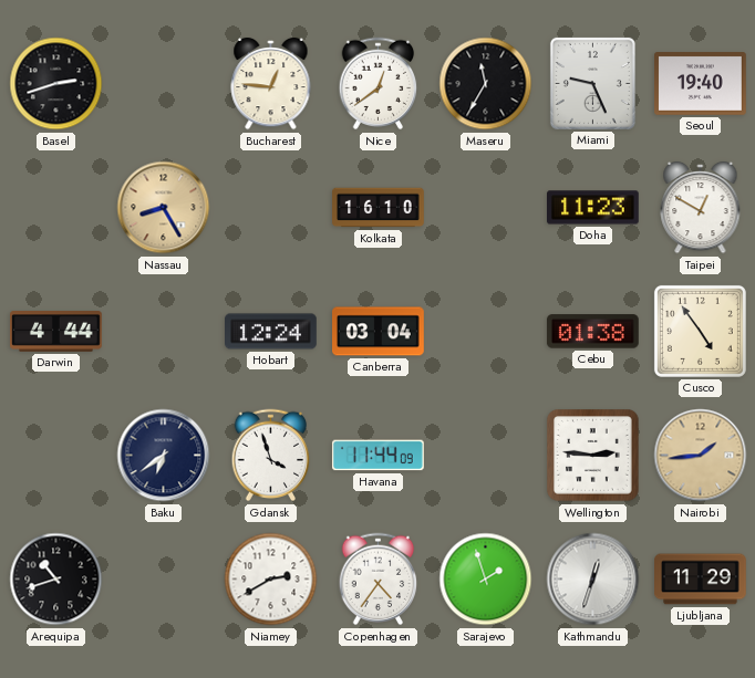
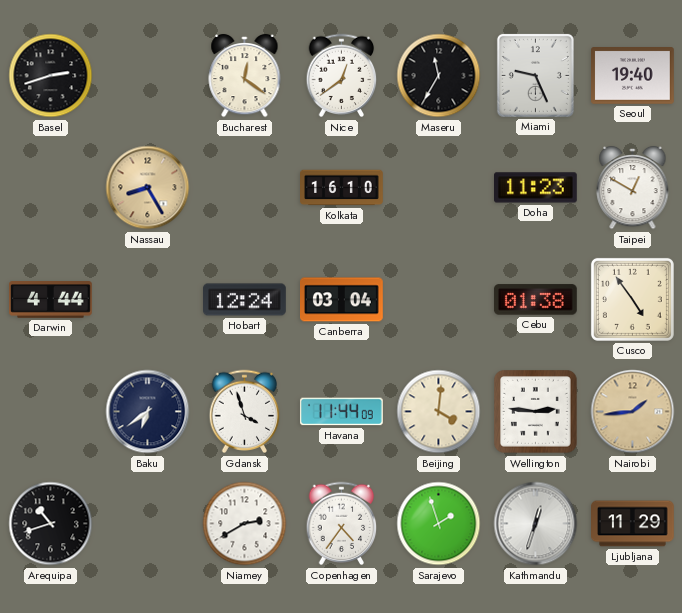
Bucharest: 12:46 -> 12:21 (245, 76)
Beijing: none -> 4:01 (439, 412)
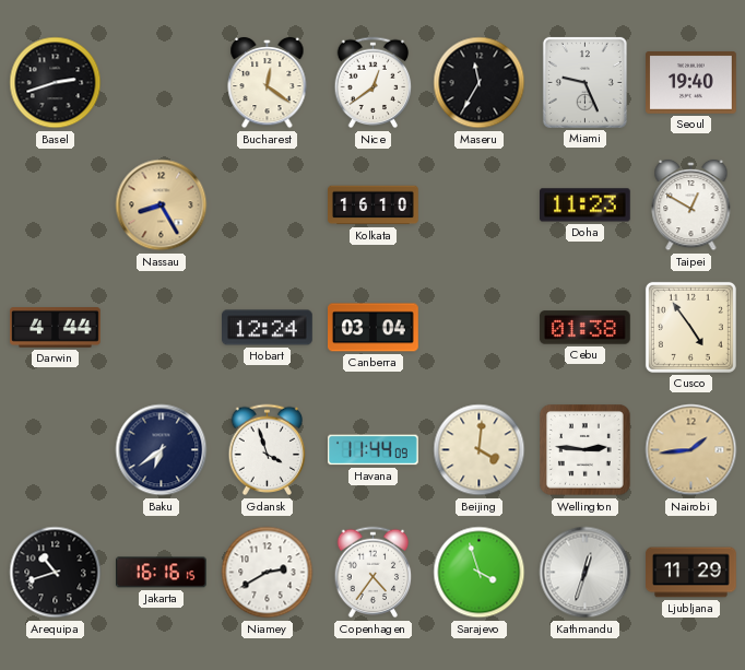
Jakarta: none -> 16:16 (161, 573)
Sarajevo: 1:57 -> 3:57 (480, 573)
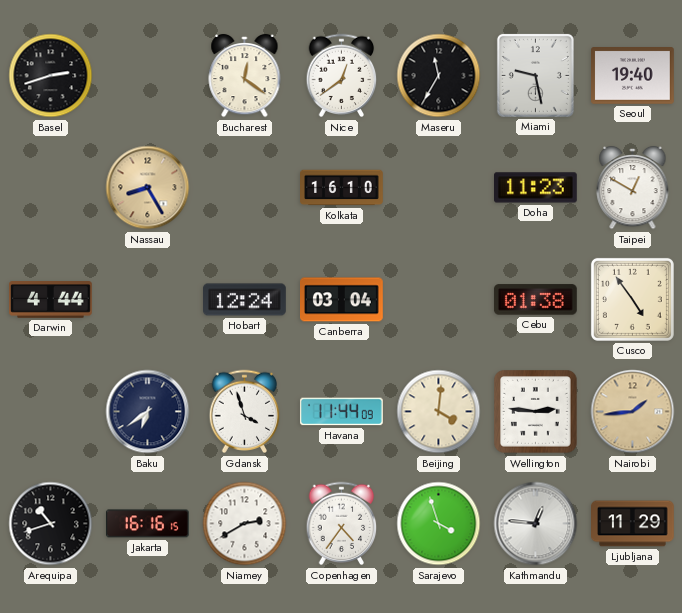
Miami: 9:26 -> 9:28 (535, 75)
Kathmandu: 12:33 -> 12:46 (536, 524)
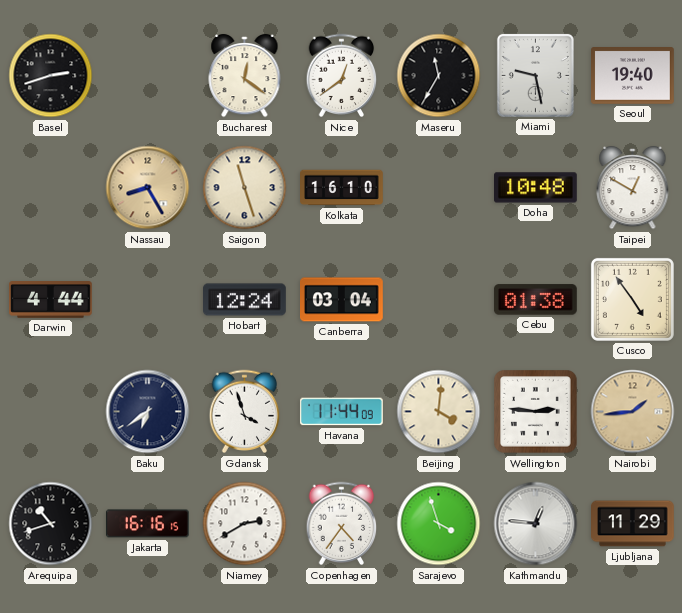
Saigon: none -> 11:27 (245, 188)
Doha: 11:23 -> 10:48 (536, 188)
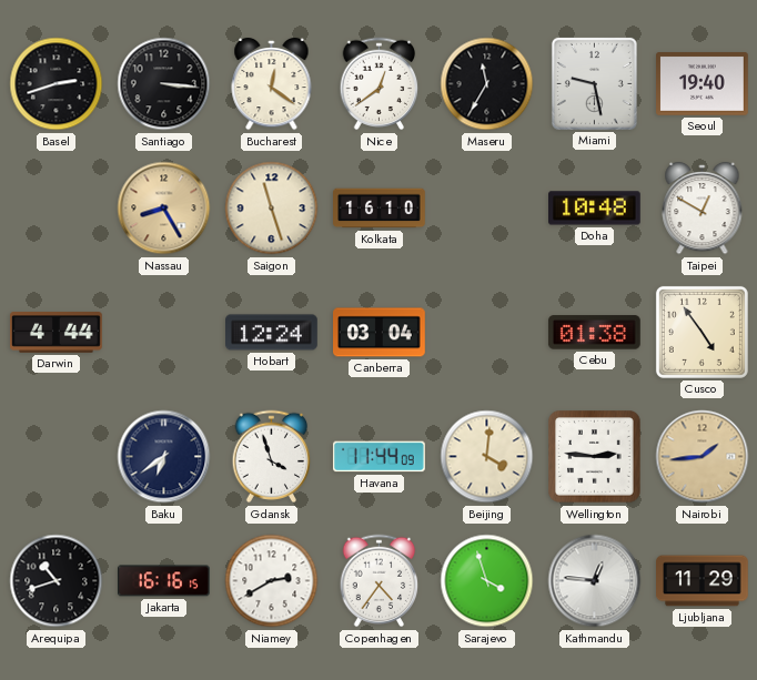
Santiago: none -> 3:16 (164, 84)
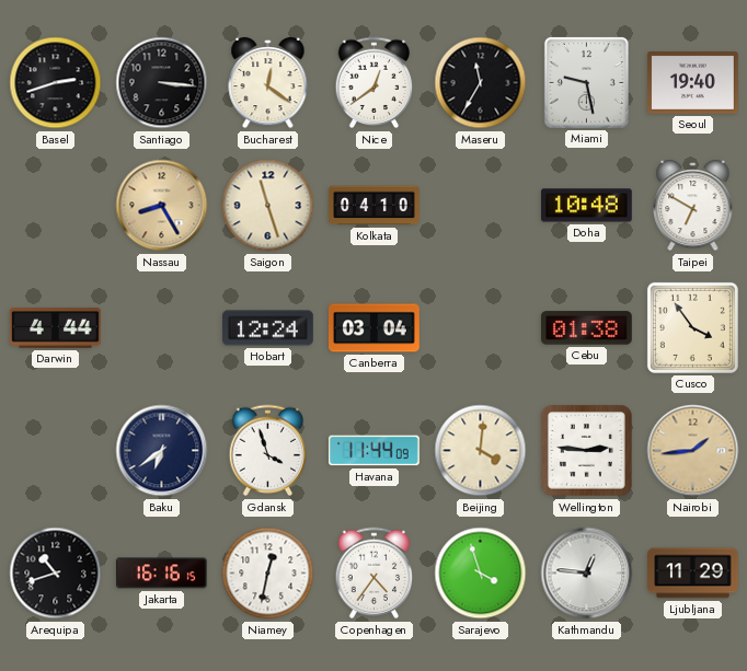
Kolkata: 16:10 -> 04:10 (375, 206)
Taipei: 12:50 -> 6:50 (693, 206)
Cusco: 4:54 -> 3:54 (692, 327)
Niamey: 2:40 -> 12:32 (268, 574)
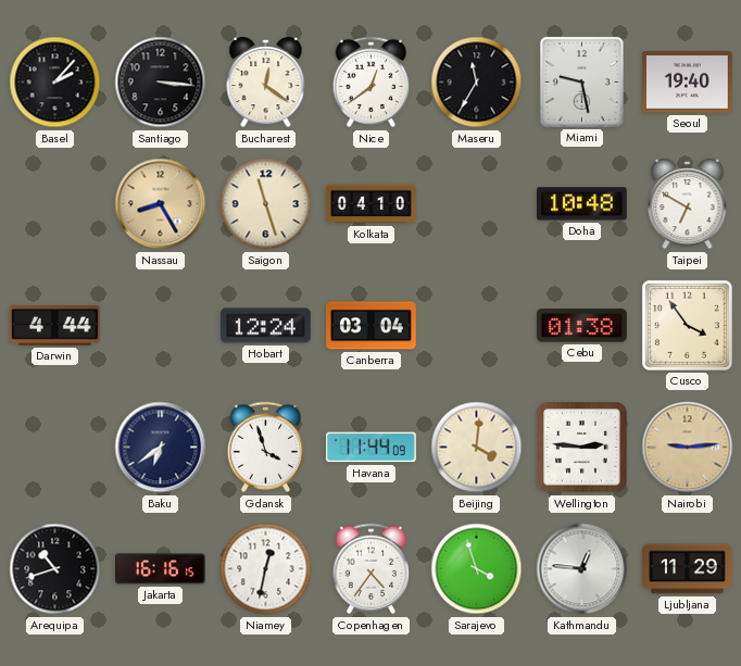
Basel: 2:42 -> 2:07 (55, 83)
Nairobi: 1:44 -> 9:14 (688, 448)
